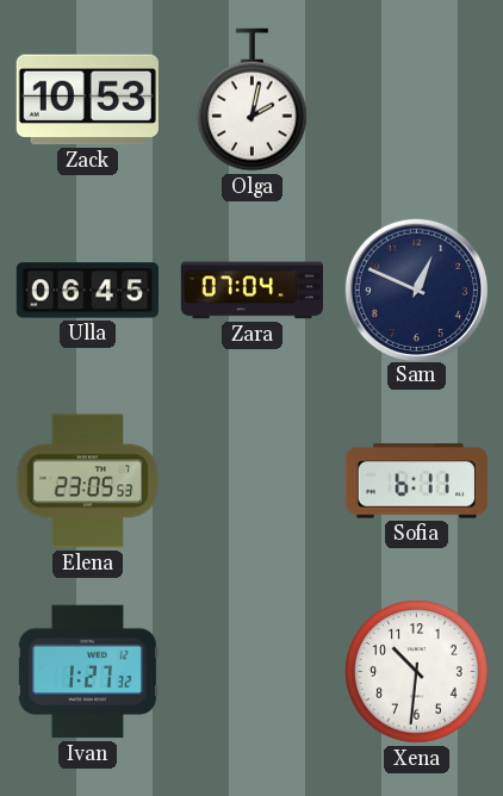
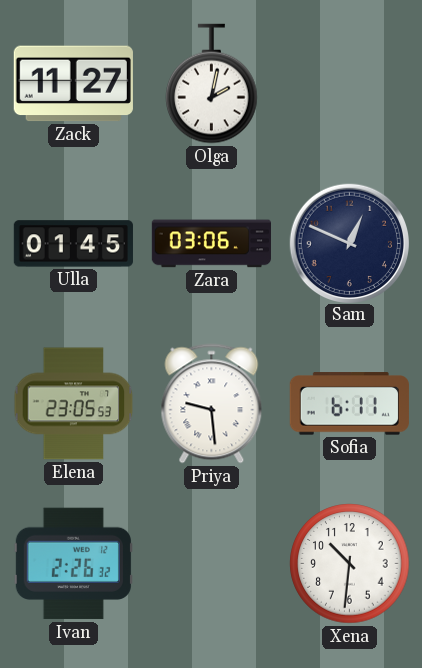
Zack: 10:53 -> 11:27 (73, 84)
Ulla: 06:45 -> 01:45 (73, 244)
Zara: 07:04 -> 03:06 (211, 244)
Priya: none -> 9:29 (212, 404)
Ivan: 1:27 -> 2:26 (73, 564)
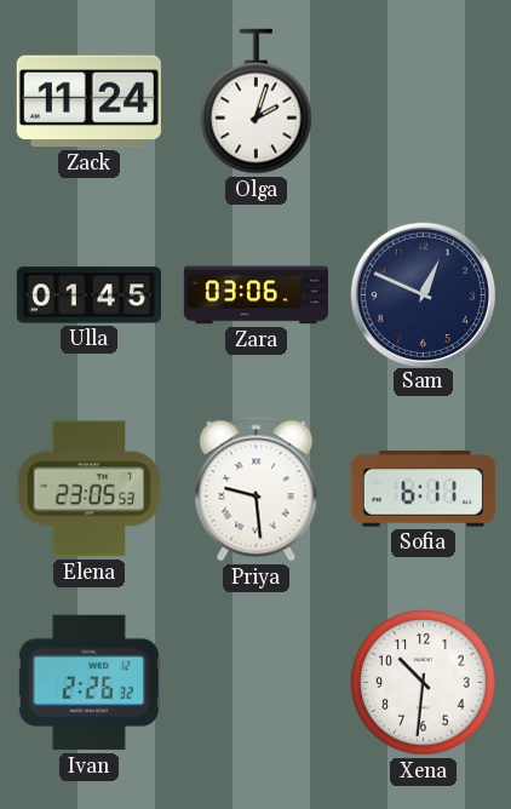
Zack: 11:27 -> 11:24 (88, 102)
Olga: 2:02 -> 2:03 (257, 102)
